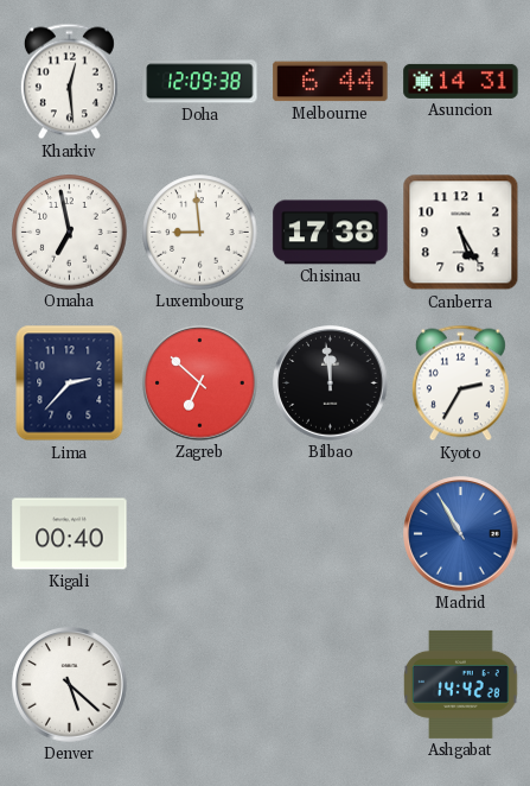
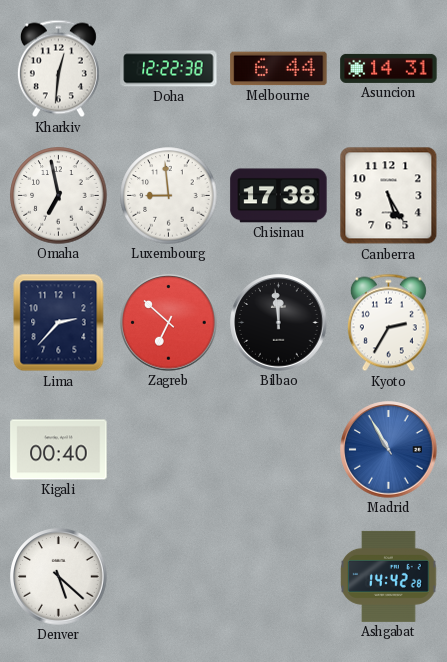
Kharkiv: 12:29 -> 12:31 (58, 69)
Doha: 12:09 -> 12:22 (169, 69)
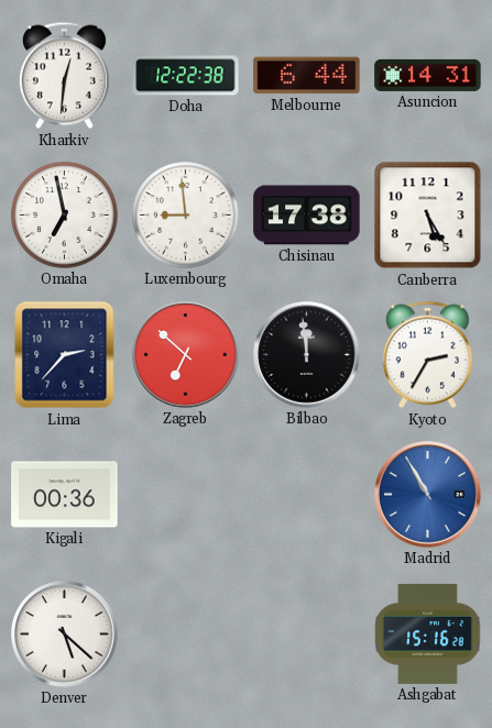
Kigali: 00:40 -> 00:36 (65, 495)
Ashgabat: 14:42 -> 15:16 (428, 633)
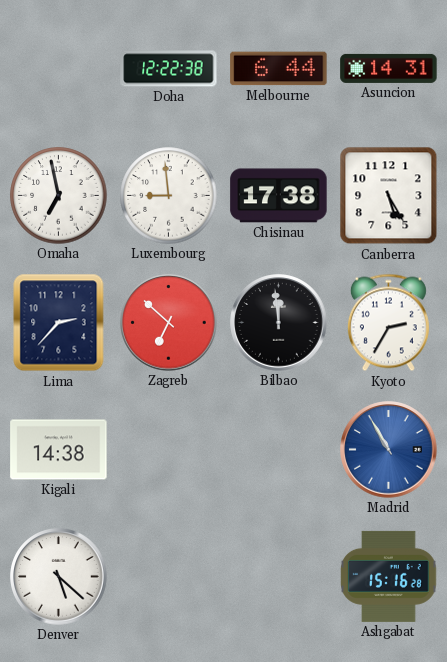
Kharkiv: 12:31 -> none (64, 76)
Kigali: 00:36 -> 14:38 (59, 450)
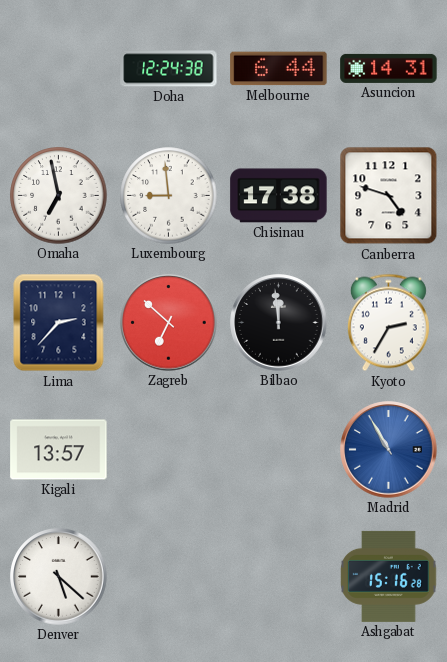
Doha: 12:22 -> 12:24 (169, 69)
Canberra: 5:25 -> 4:48 (389, 196)
Kigali: 14:38 -> 13:57 (59, 450)
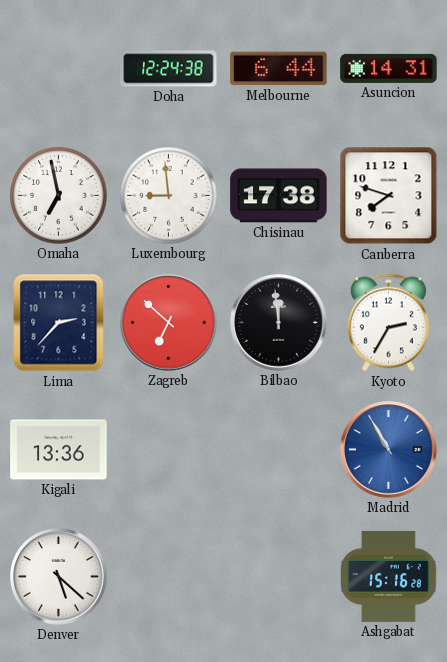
Canberra: 4:48 -> 7:48 (389, 196)
Kigali: 13:57 -> 13:36 (59, 450)
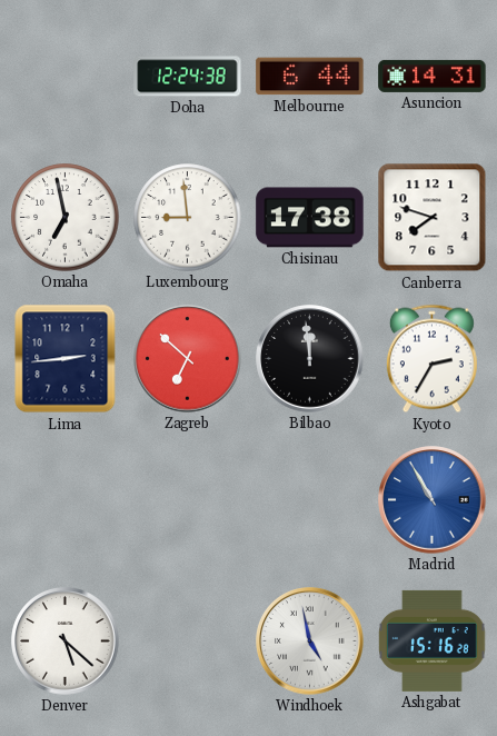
Lima: 2:37 -> 2:44 (66, 359)
Kigali: 13:36 -> none (59, 450)
Windhoek: none -> 4:58 (310, 641)
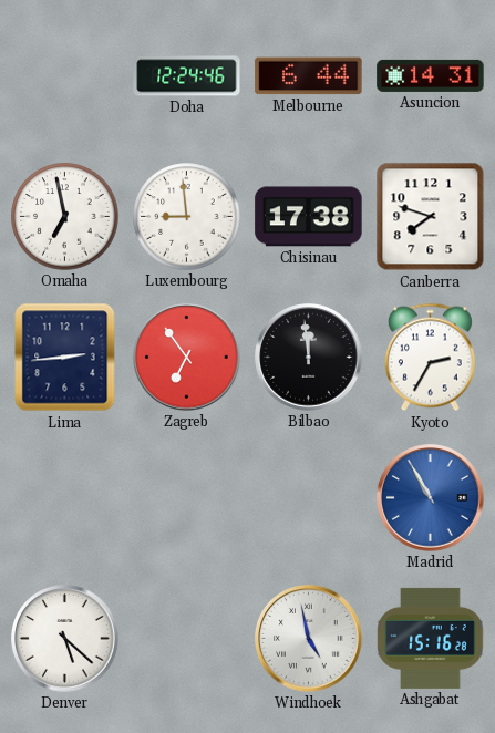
Doha: 12:24:38 -> 12:24:46 (187, 76)
Zagreb: 6:52 -> 6:54 (187, 358)
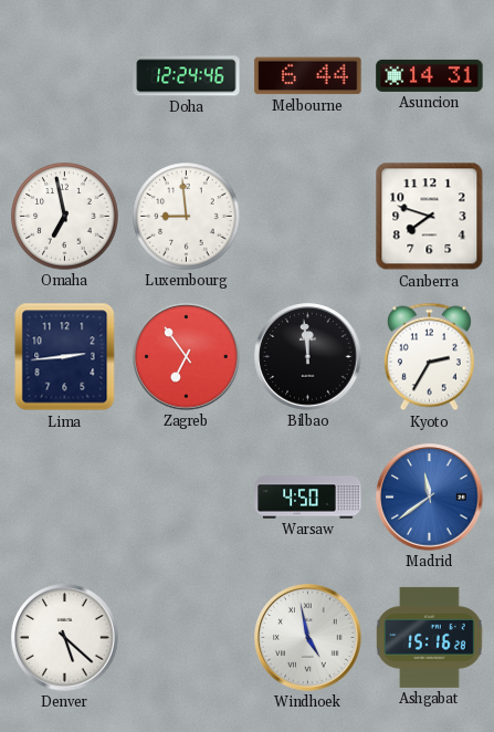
Chisinau: 17:38 -> none (309, 217)
Warsaw: none -> 4:50 (308, 498)
Madrid: 10:55 -> 11:39 (430, 498)
